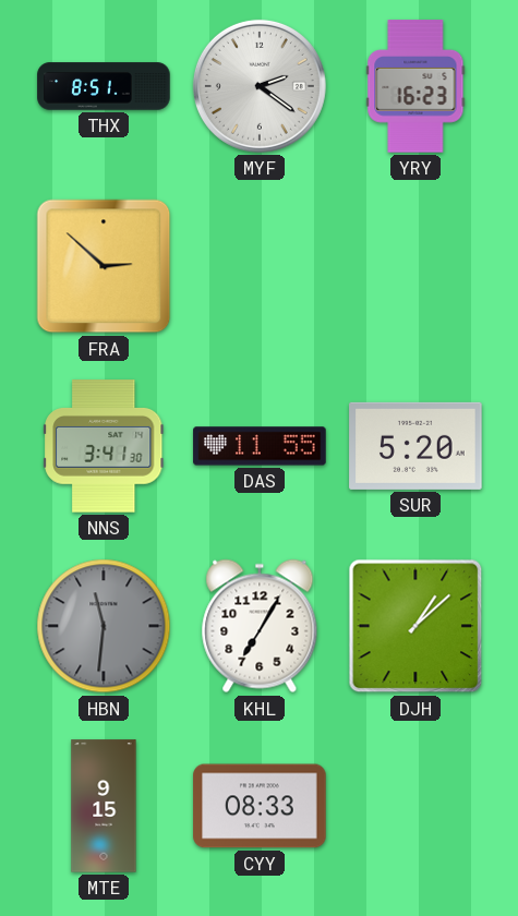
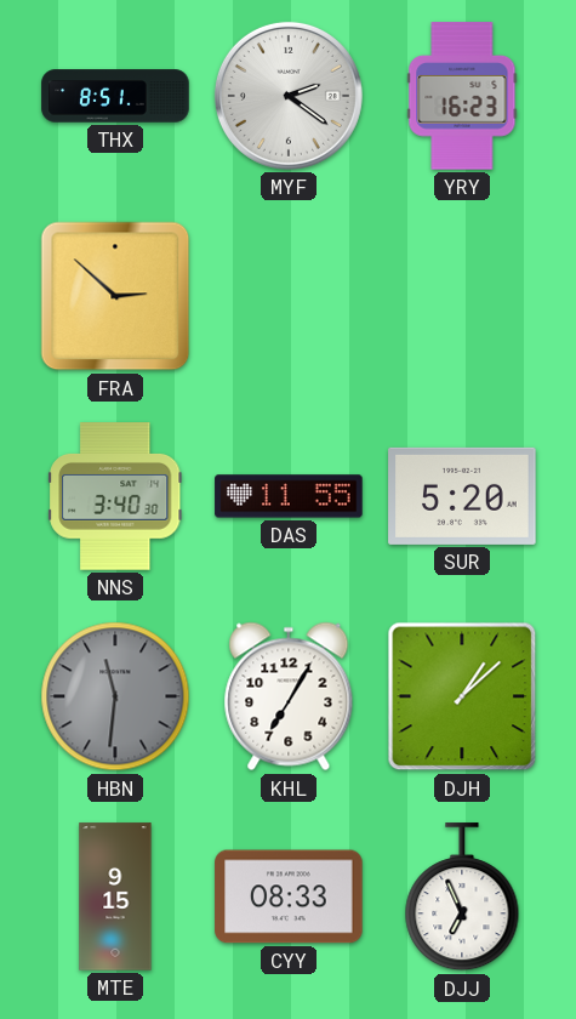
NNS: 3:41 -> 3:40 (115, 496)
DJJ: none -> 6:56 (462, 898)
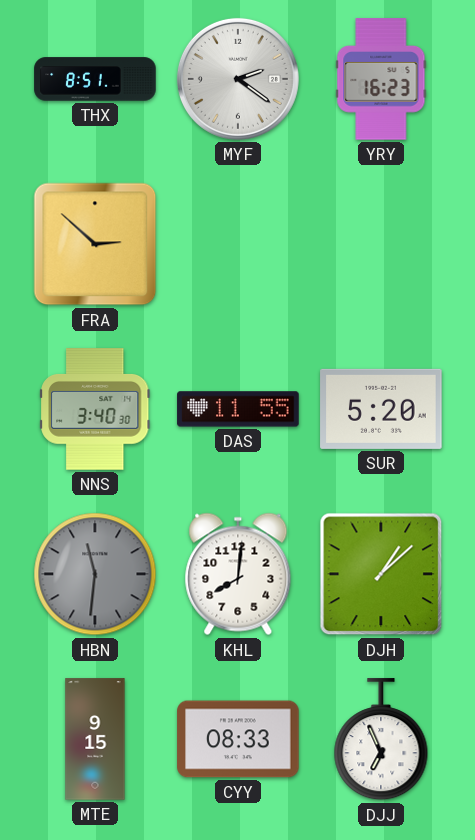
KHL: 7:05 -> 8:01 (238, 574)
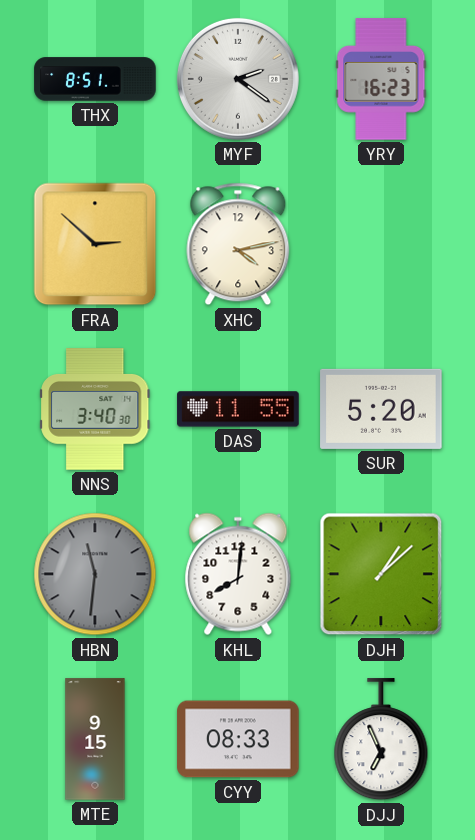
XHC: none -> 4:13 (238, 244)
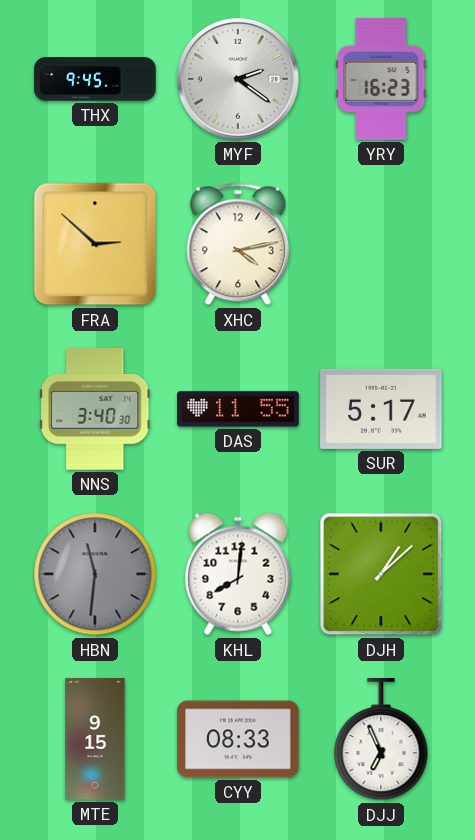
THX: 8:51 -> 9:45 (95, 79)
SUR: 5:20 -> 5:17 (381, 409)
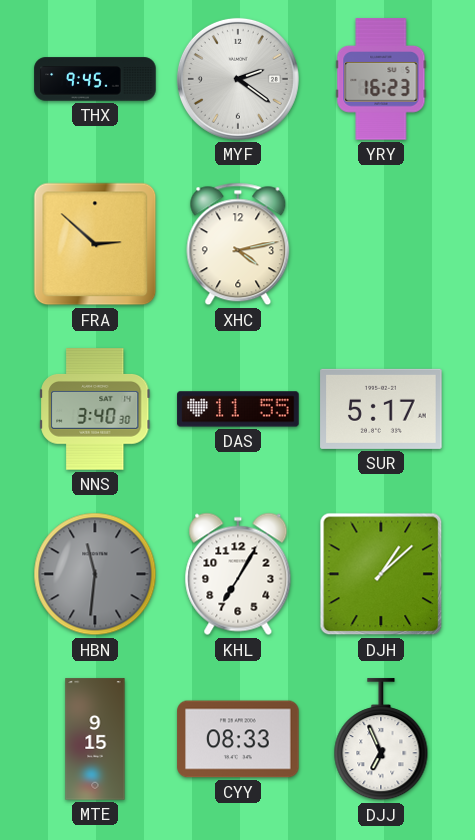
KHL: 8:01 -> 7:05 (238, 574)
